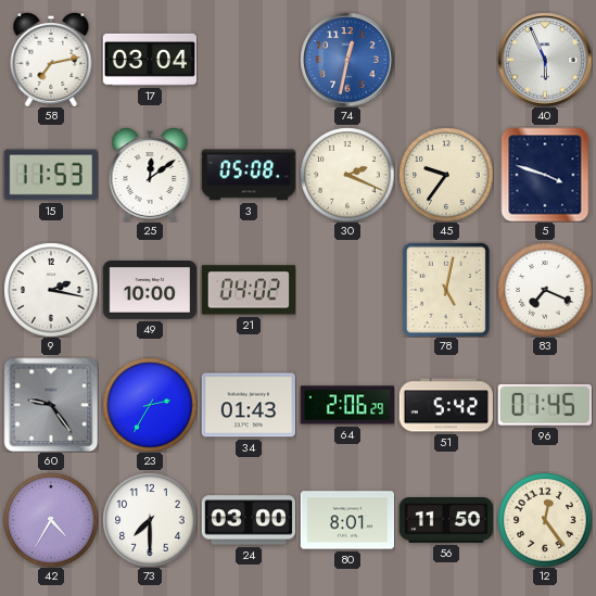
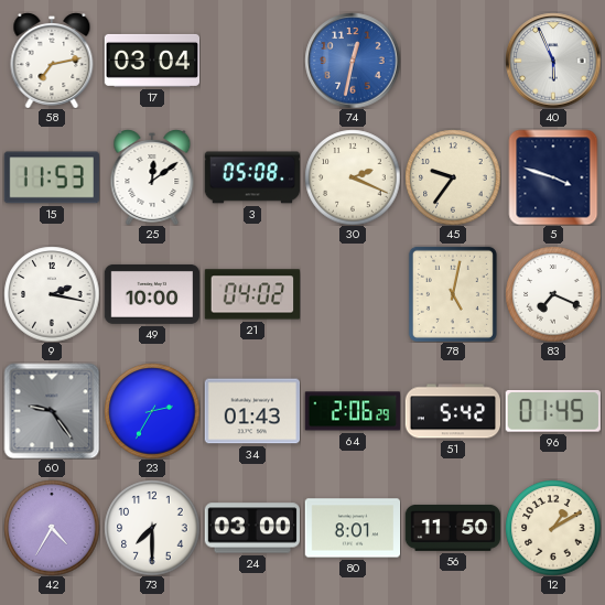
12: 12:24 -> 1:10 (553, 528)
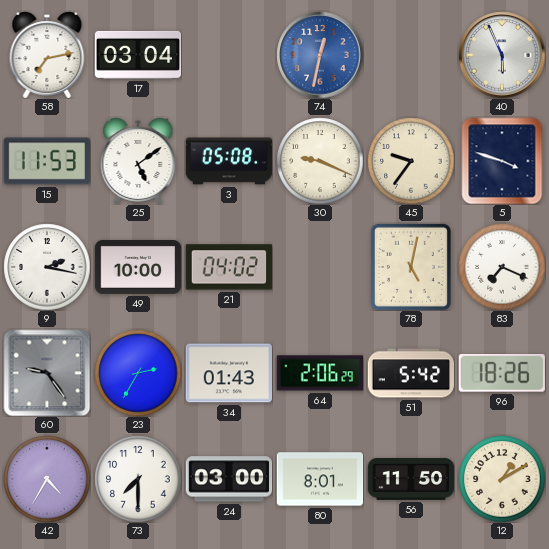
25: 12:09 -> 5:09 (138, 161)
30: 2:19 -> 9:19 (320, 161)
96: 01:45 -> 18:26 (502, 374)
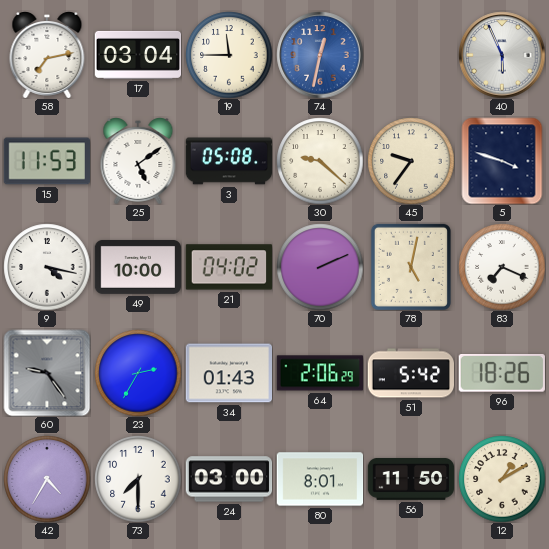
19: none -> 11:45 (229, 55)
30: 9:19 -> 9:22 (320, 161)
9: 2:17 -> 4:17 (47, 267)
70: none -> 2:11 (320, 267)
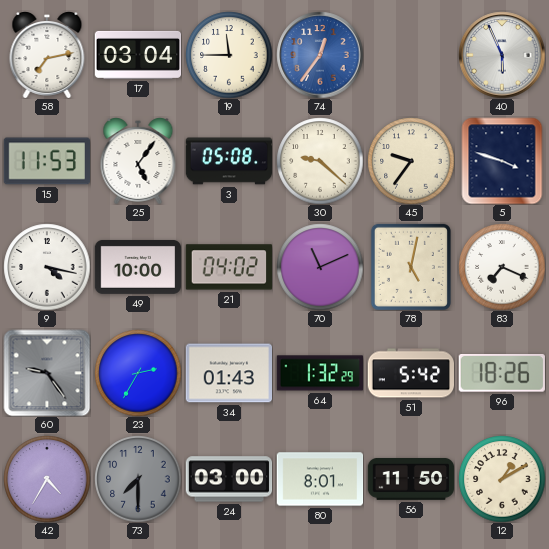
74: 12:32 -> 12:36 (320, 55)
25: 5:09 -> 5:06 (138, 161)
70: 2:11 -> 11:11 (320, 267)
64: 2:06 -> 1:32 (319, 373)
73 dial: white -> grey (138, 479)
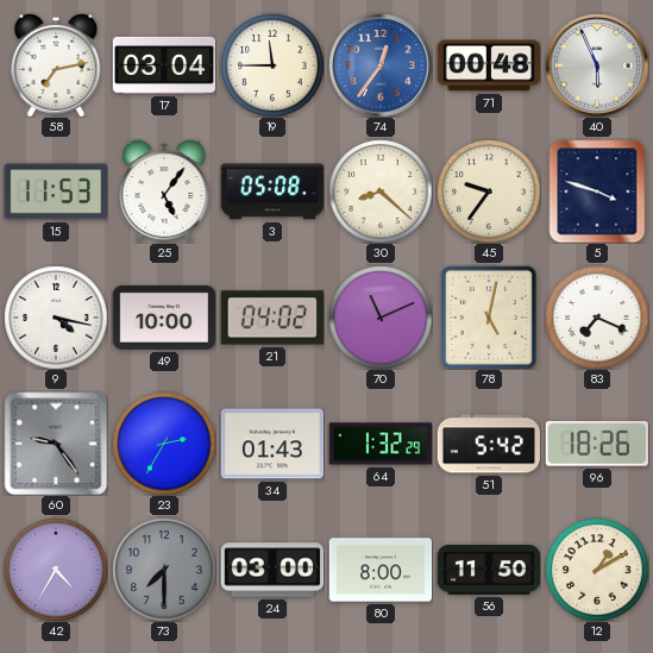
71: none -> 00:48 (489, 65)
30: 9:22 -> 8:22 (381, 191)
80: 8:01 -> 8:00 (381, 570)
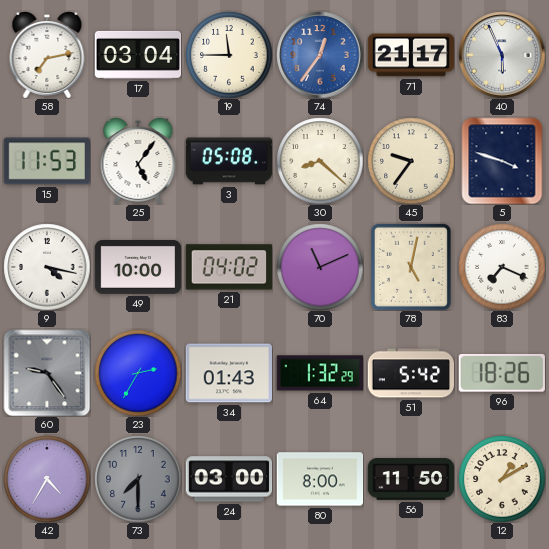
71: 00:48 -> 21:17 (411, 55)
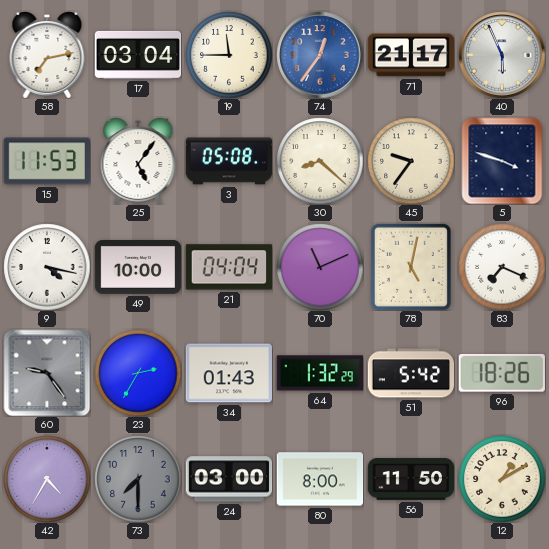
21: 04:02 -> 04:04 (228, 267)
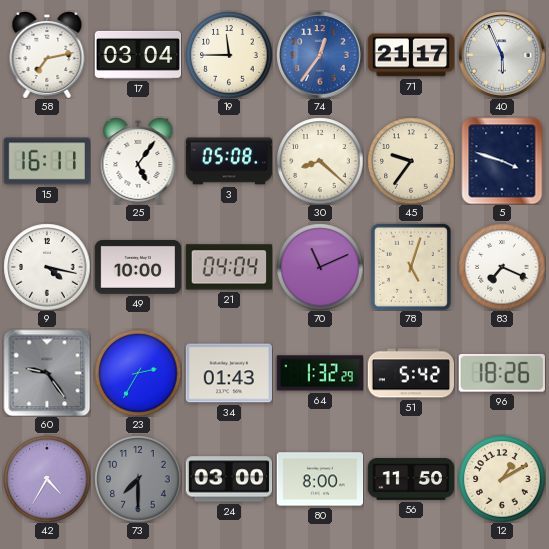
15: 11:53 -> 16:11 (46, 161)
78: 5:02 -> 5:03 (411, 267)
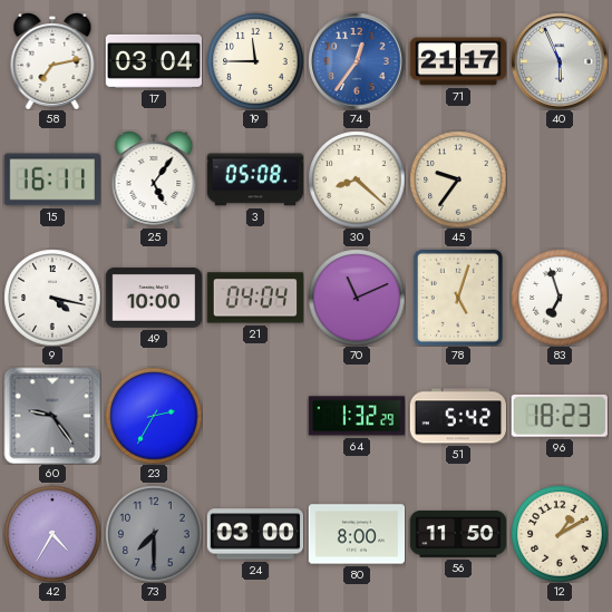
5: 3:48 -> none (502, 161)
83: 7:19 -> 6:57 (560, 298)
34: 01:43 -> none (228, 373)
96: 18:26 -> 18:23 (560, 417)
